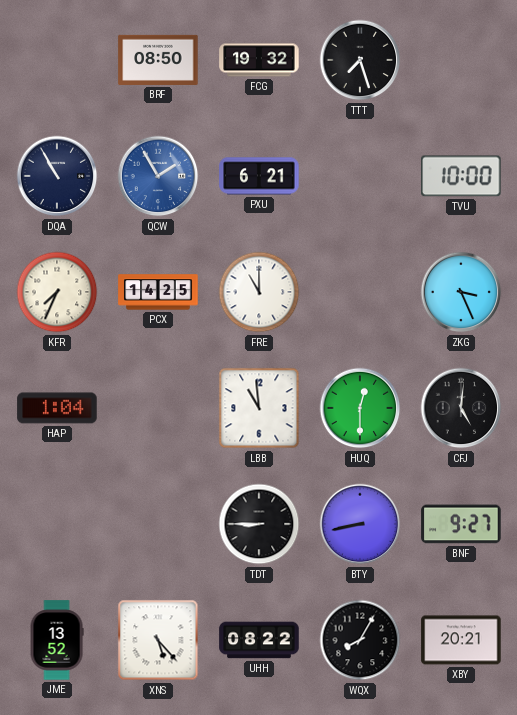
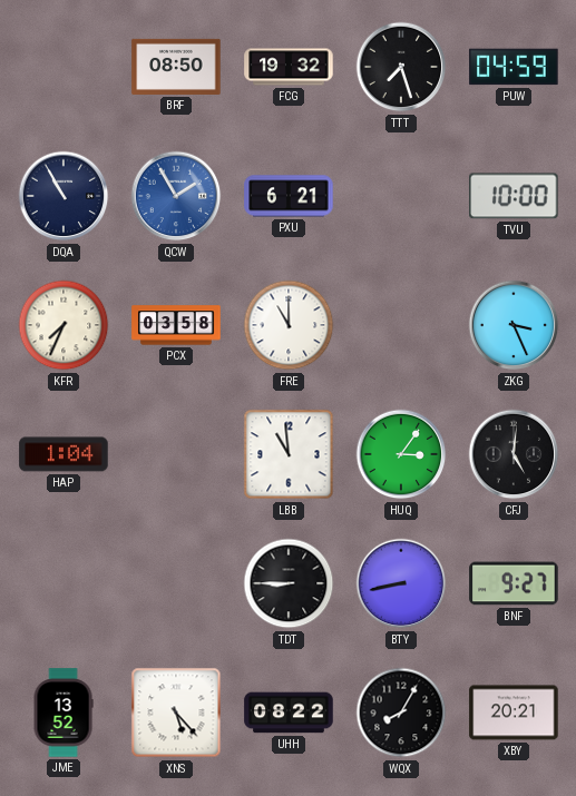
PUW: none -> 04:59 (514, 67)
PCX: 14:25 -> 03:58 (176, 325)
HUQ: 12:30 -> 3:06 (401, 454)
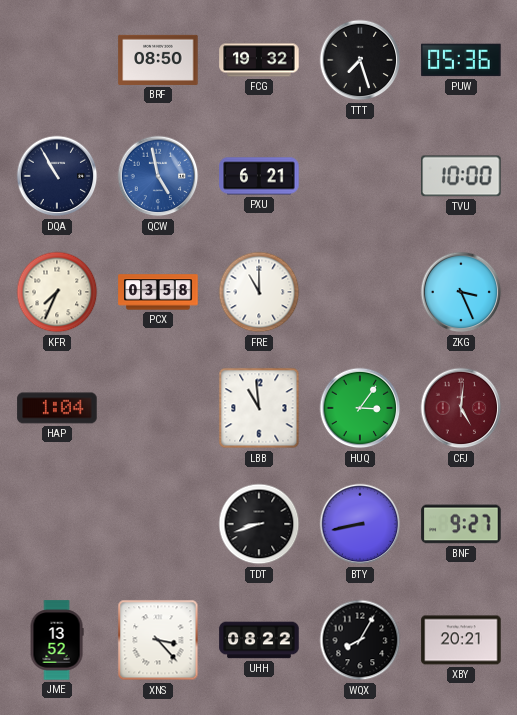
PUW: 04:59 -> 05:36 (461, 60)
QCW: 1:55 -> 4:58 (158, 176)
CFJ dial: black -> burgundy (461, 408)
TDT: 8:45 -> 8:42 (259, 524)
XNS: 5:23 -> 3:23 (158, 640)
